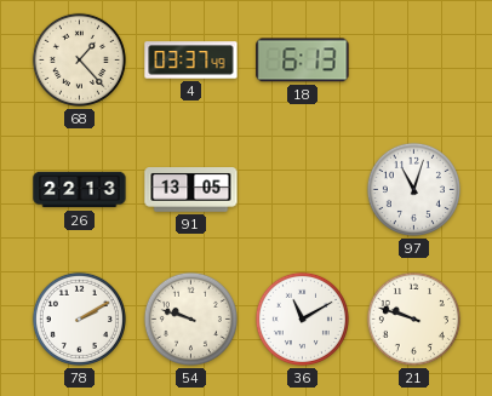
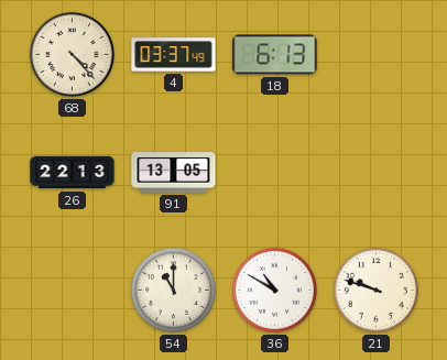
68: 1:23 -> 4:23 (72, 54)
97: 11:03 -> none (413, 189)
78: 2:10 -> none (79, 318)
54: 9:48 -> 11:00 (173, 290)
36: 11:10 -> 10:50 (274, 290)
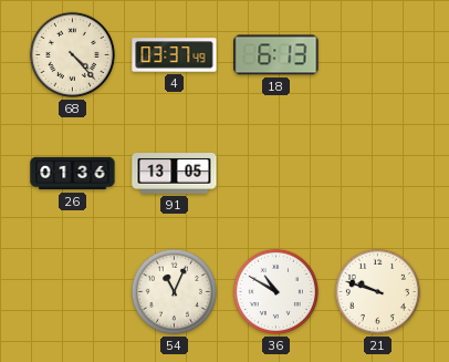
26: 22:13 -> 01:36 (73, 174)
54: 11:00 -> 11:04 (174, 291)
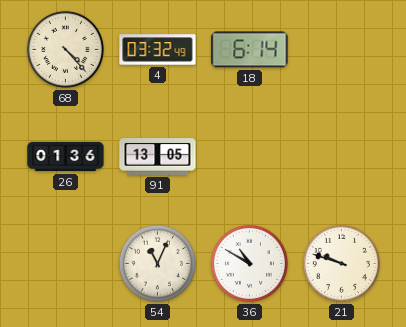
4: 03:37 -> 03:32 (158, 50)
18: 6:13 -> 6:14 (250, 50)
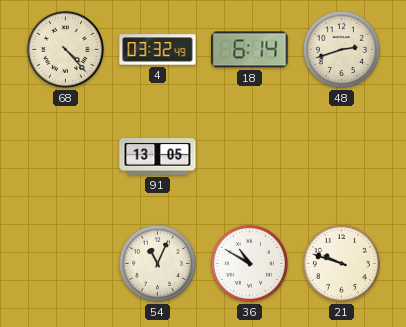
48: none -> 2:42 (341, 49)
26: 01:36 -> none (66, 157)
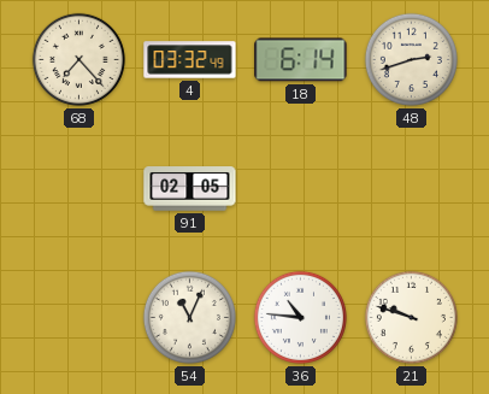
68: 4:23 -> 7:23 (78, 59)
91: 13:05 -> 02:05 (190, 189)
36: 10:50 -> 10:46 (300, 317)
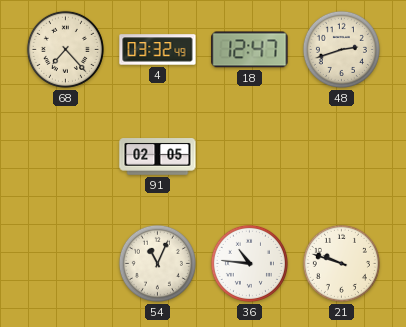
18: 6:14 -> 12:47 (250, 50)
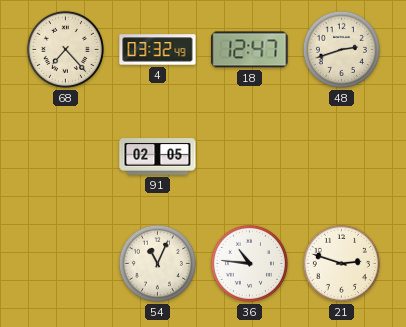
21: 9:48 -> 2:48 (341, 263)
